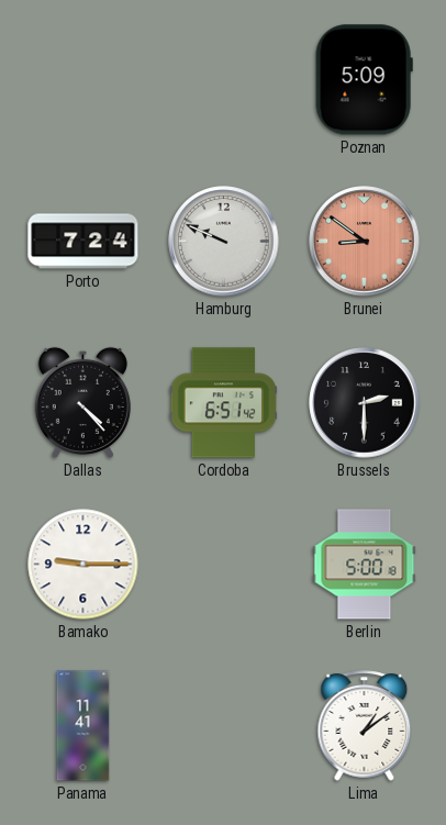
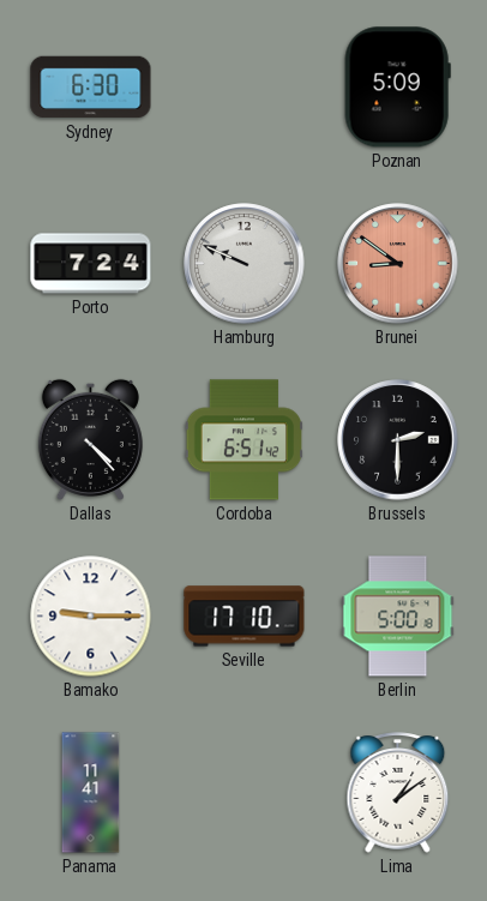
Sydney: none -> 6:30 (91, 88)
Seville: none -> 17:10 (245, 617)
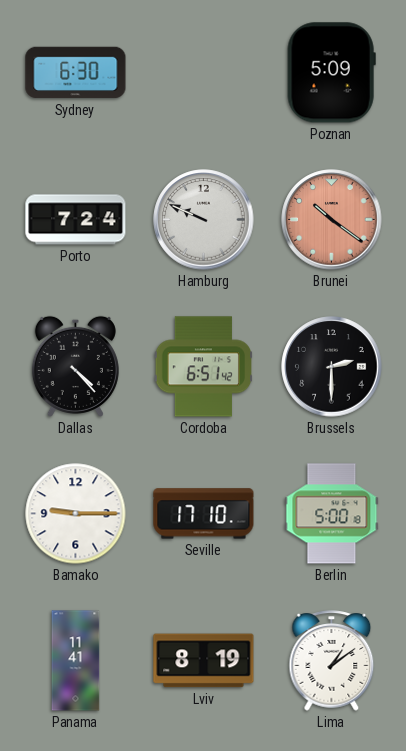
Brunei: 8:51 -> 10:21 (332, 220)
Lviv: none -> 8:19 (204, 661)
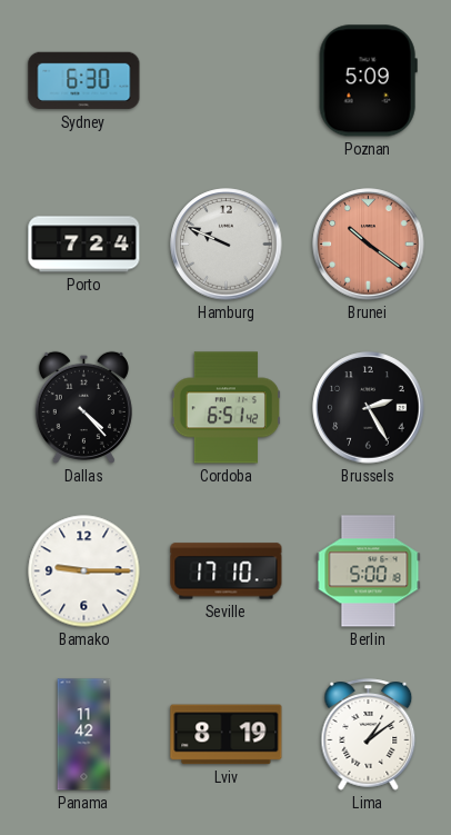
Brussels: 2:30 -> 2:25 (369, 408)
Panama: 11:41 -> 11:42 (84, 735)
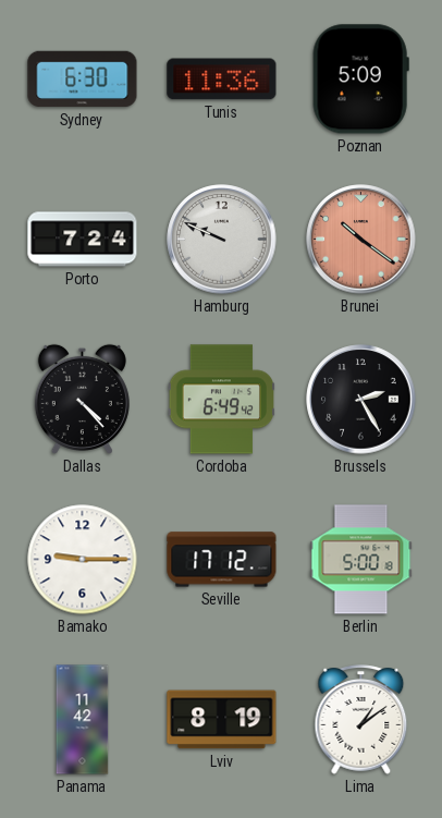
Tunis: none -> 11:36 (222, 80)
Cordoba: 6:51 -> 6:49 (221, 400)
Seville: 17:10 -> 17:12 (222, 560)
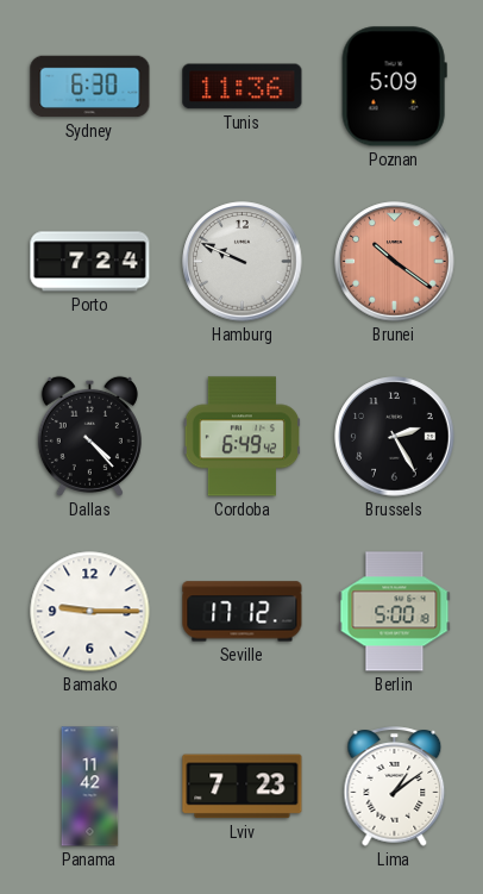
Lviv: 8:19 -> 7:23 (243, 787)
